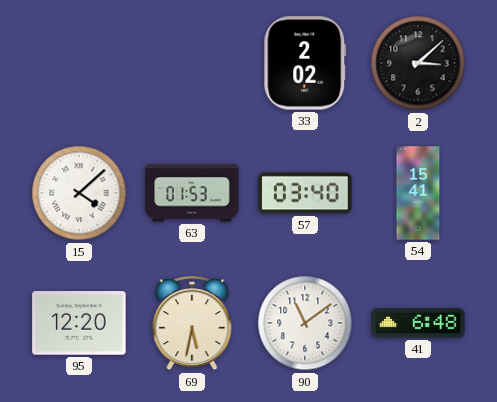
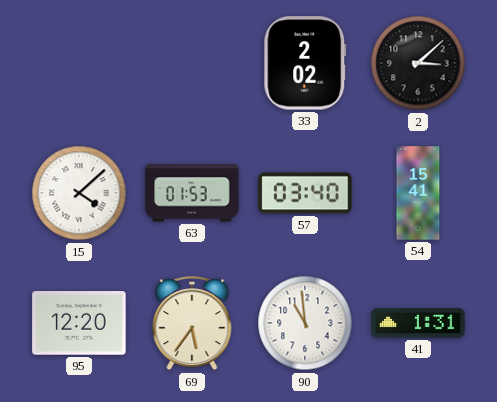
69: 5:32 -> 5:36 (192, 324)
90: 11:09 -> 10:59 (305, 323)
41: 6:48 -> 1:31 (418, 323)
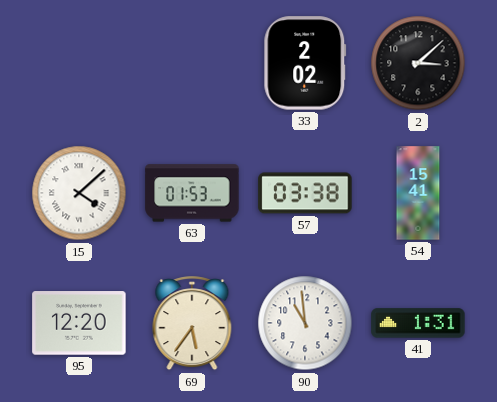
57: 03:40 -> 03:38 (305, 193)
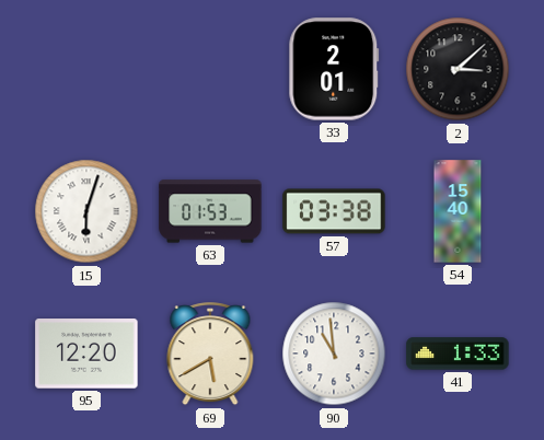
33: 2:02 -> 2:01 (334, 69)
15: 4:08 -> 6:03 (86, 211)
54: 15:41 -> 15:40 (458, 211)
69: 5:36 -> 5:40 (210, 355)
41: 1:31 -> 1:33 (458, 354)
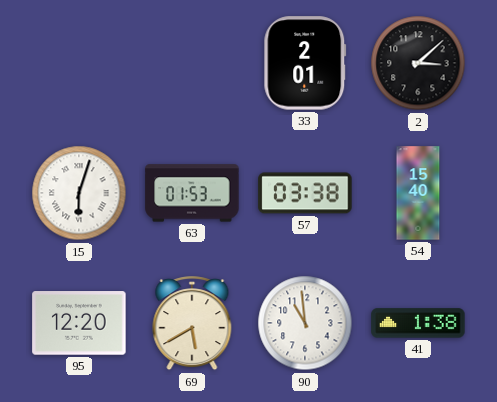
41: 1:33 -> 1:38 (418, 323)
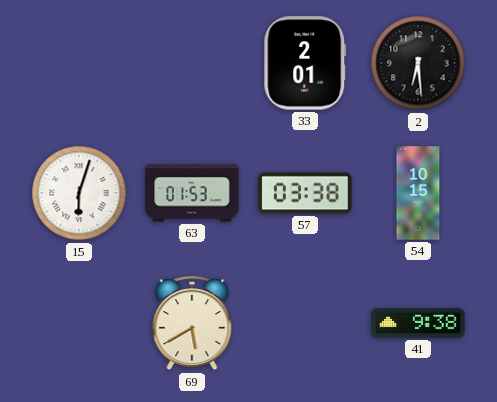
2: 3:08 -> 6:29 (418, 63)
54: 15:40 -> 10:15 (418, 193)
95: 12:20 -> none (79, 323)
90: 10:59 -> none (305, 323)
41: 1:38 -> 9:38 (418, 323)
